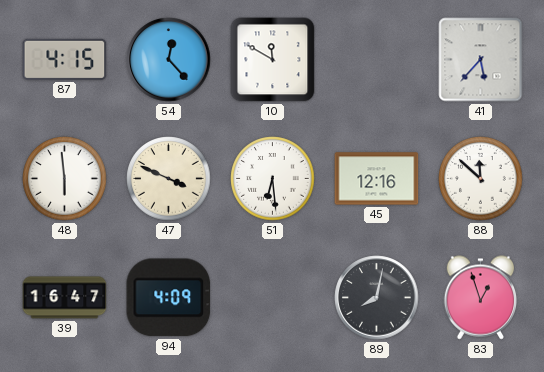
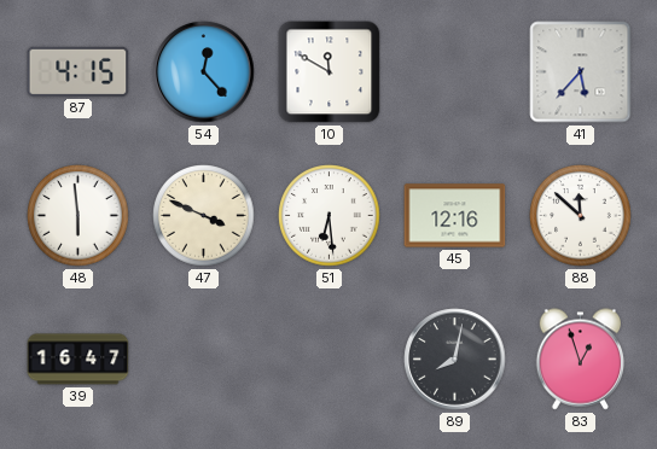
94: 4:09 -> none (169, 298)
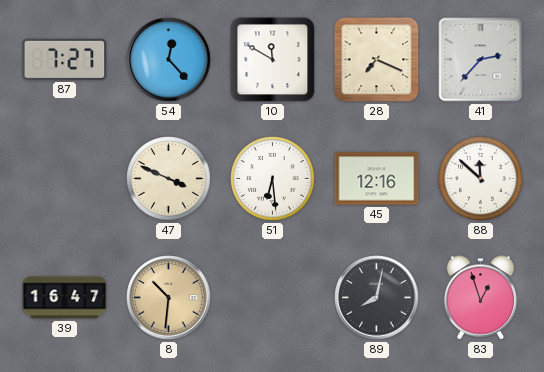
87: 4:15 -> 7:27 (65, 59)
28: none -> 7:19 (377, 60)
41: 5:37 -> 2:37 (481, 60)
48: 5:59 -> none (79, 216)
8: none -> 10:31 (169, 298)
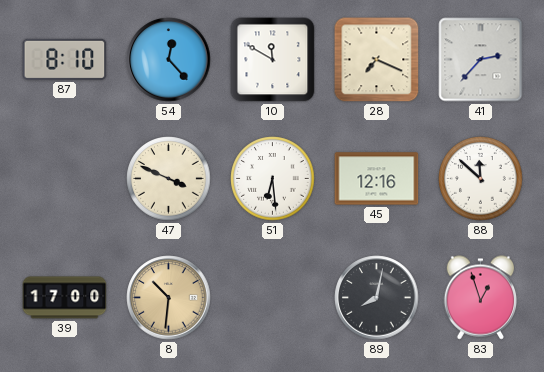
87: 7:27 -> 8:10 (65, 59)
39: 16:47 -> 17:00 (65, 298)
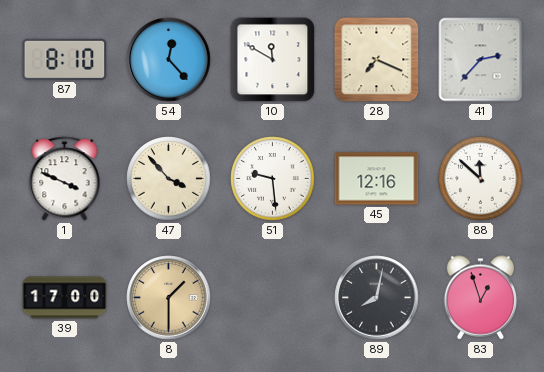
1: none -> 3:49 (65, 179)
47: 3:49 -> 3:53 (169, 179)
51: 6:29 -> 9:29 (273, 179)
8: 10:31 -> 1:30 (169, 298)
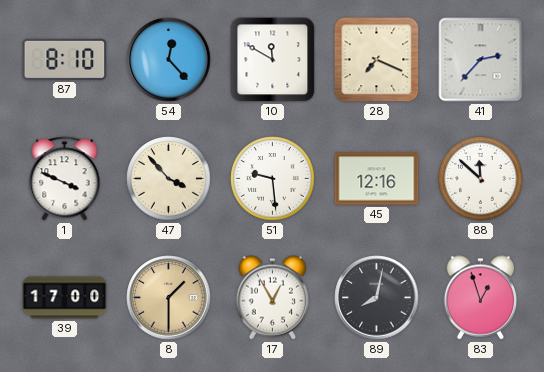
17: none -> 12:55 (273, 298)
